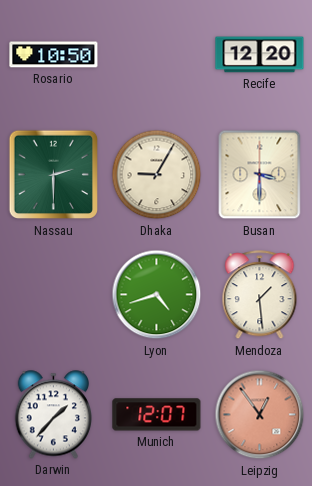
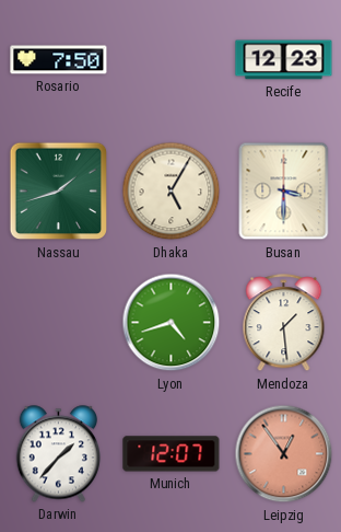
Rosario: 10:50 -> 7:50 (59, 60)
Recife: 12:20 -> 12:23 (284, 60)
Nassau: 2:30 -> 1:42 (59, 192)
Dhaka: 9:05 -> 5:05 (172, 192)
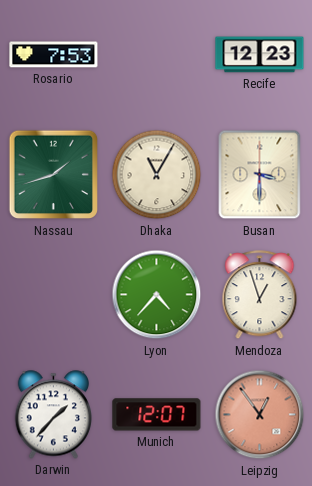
Rosario: 7:50 -> 7:53 (54, 55)
Dhaka: 5:05 -> 11:05 (157, 175)
Lyon: 4:42 -> 4:37 (157, 295)
Mendoza: 1:29 -> 12:57 (260, 295)
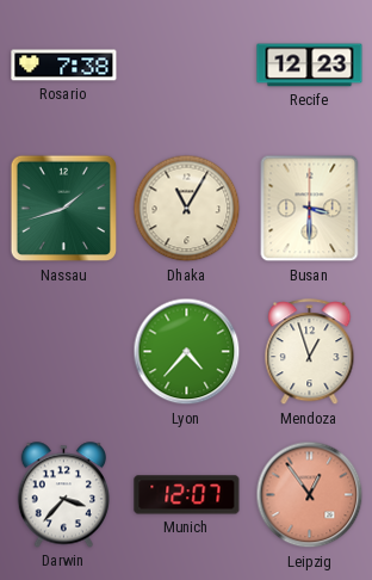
Rosario: 7:53 -> 7:38 (64, 66)
Darwin: 1:37 -> 3:37 (64, 495)
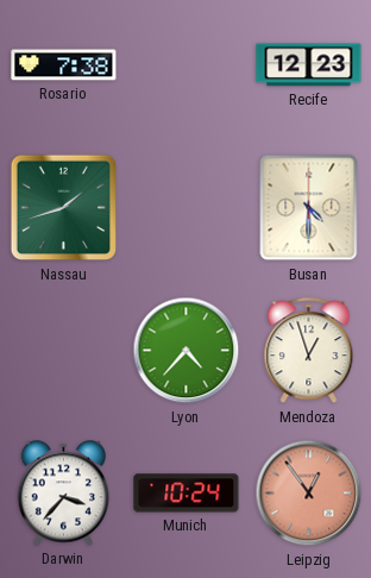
Dhaka: 11:05 -> none (187, 209)
Busan: 3:30 -> 4:30 (309, 208)
Munich: 12:07 -> 10:24 (187, 494)
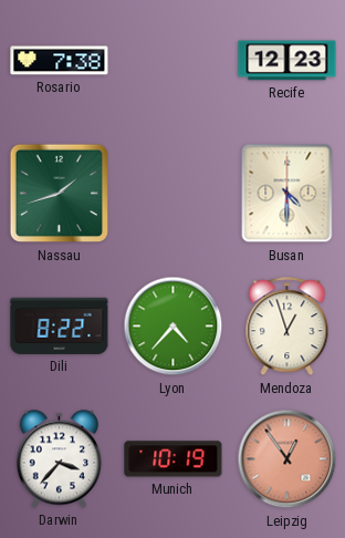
Dili: none -> 8:22 (60, 325)
Munich: 10:24 -> 10:19 (174, 459)
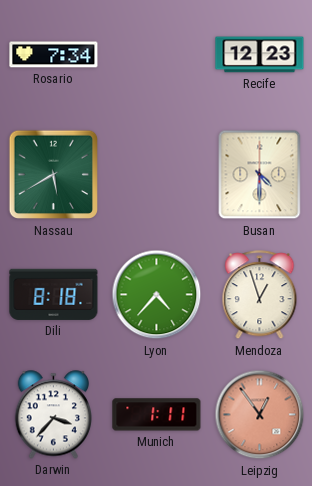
Rosario: 7:38 -> 7:34 (54, 55)
Nassau: 1:42 -> 5:40 (54, 175)
Dili: 8:22 -> 8:18 (54, 294)
Munich: 10:19 -> 1:11 (157, 415)
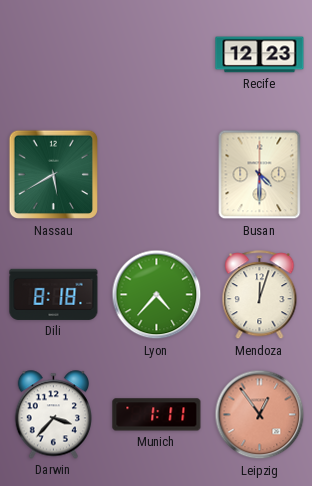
Rosario: 7:34 -> none (54, 55)
Mendoza: 12:57 -> 12:03 (260, 295)
